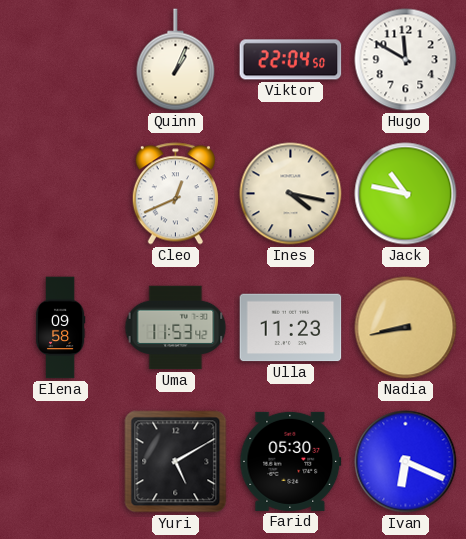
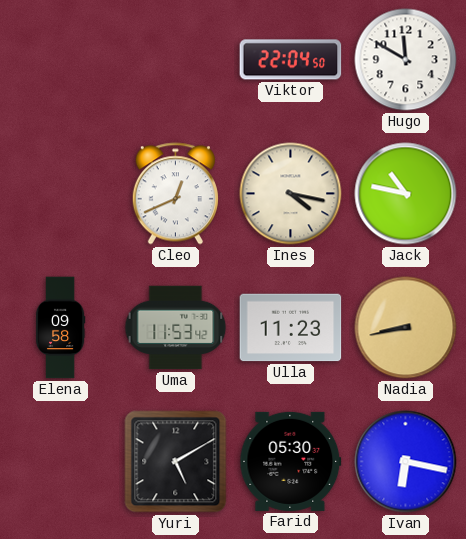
Quinn: 1:04 -> none (176, 60)
Ivan: 6:19 -> 6:17 (406, 462)
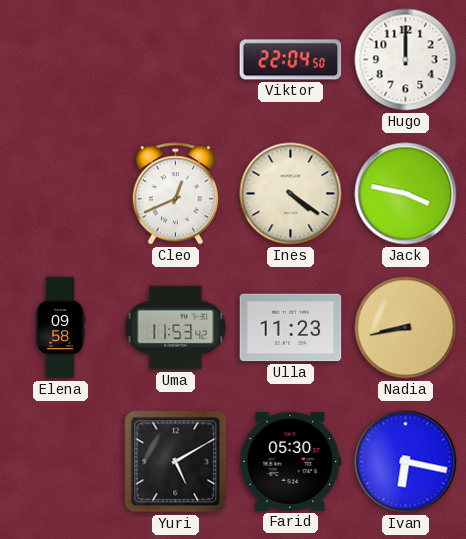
Hugo: 11:50 -> 12:00 (406, 60)
Ines: 4:17 -> 4:21 (291, 194)
Jack: 10:47 -> 3:47 (406, 194)
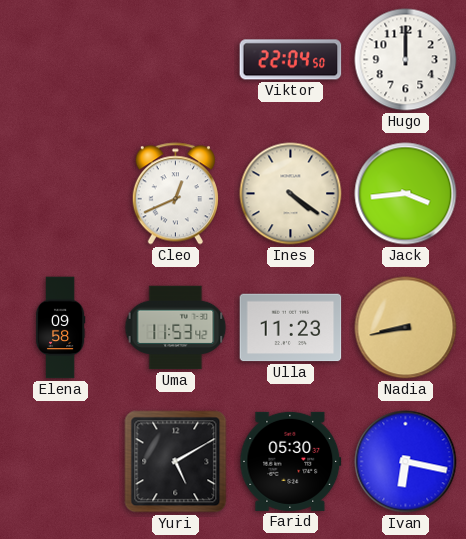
Jack: 3:47 -> 3:44 (406, 194)
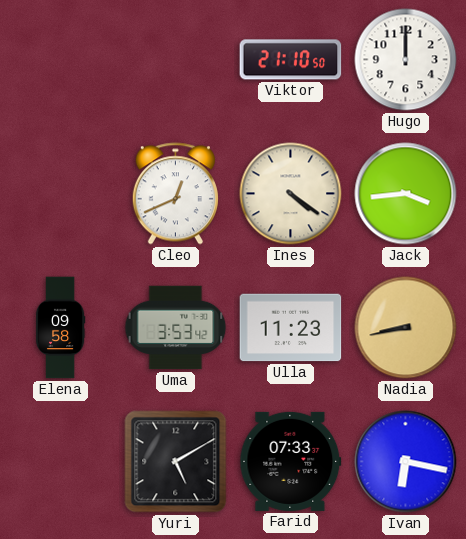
Viktor: 22:04 -> 21:10 (291, 60)
Uma: 11:53 -> 3:53 (176, 328)
Farid: 05:30 -> 07:33 (291, 461)
